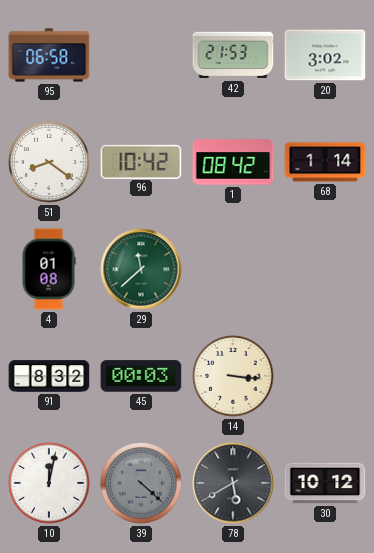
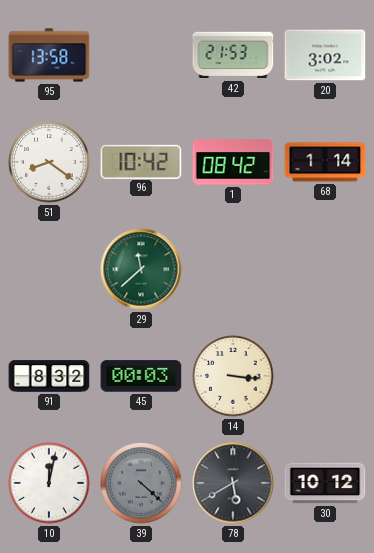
95: 06:58 -> 13:58 (49, 55)
4: 01:08 -> none (49, 269)
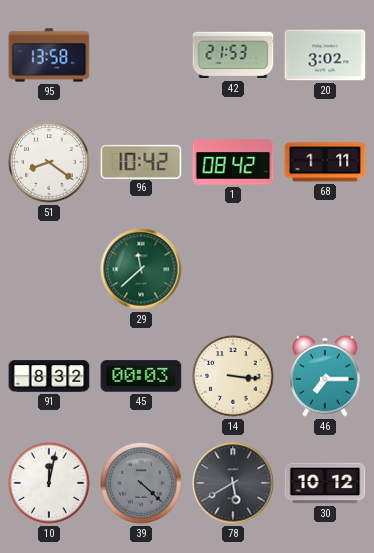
68: 1:14 -> 1:11 (325, 162)
46: none -> 7:15 (325, 376)
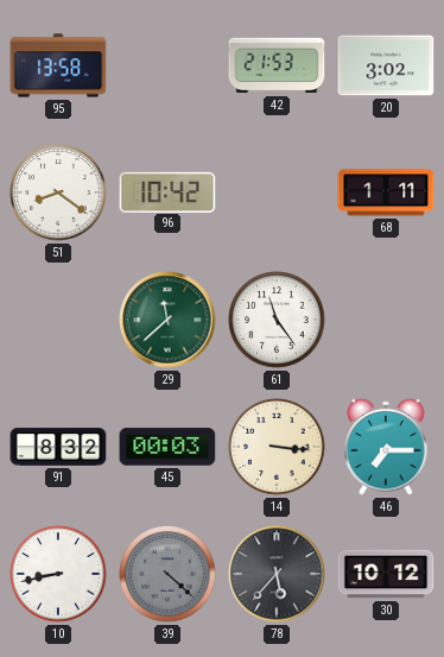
1: 08:42 -> none (233, 162)
61: none -> 11:24 (277, 320)
10: 12:02 -> 8:43 (58, 574)
78: 5:40 -> 5:37 (277, 574)
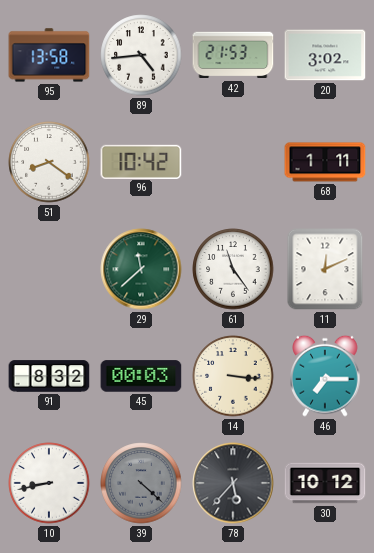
89: none -> 4:44 (141, 55)
11: none -> 12:11 (325, 269)
